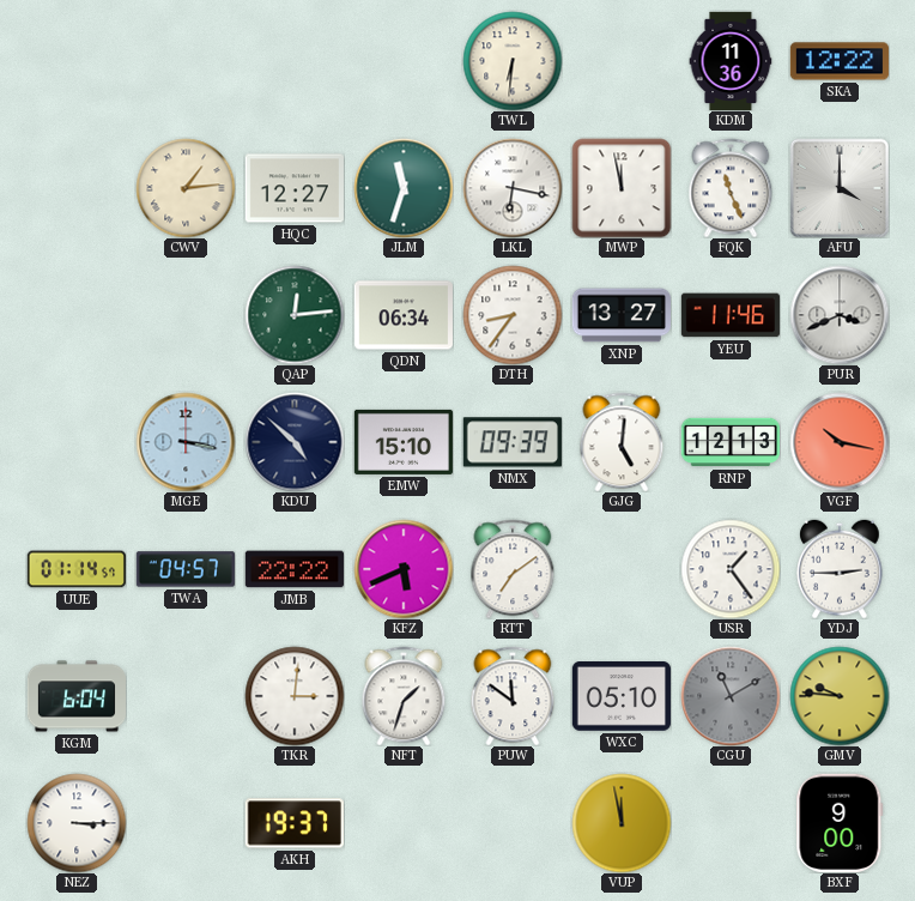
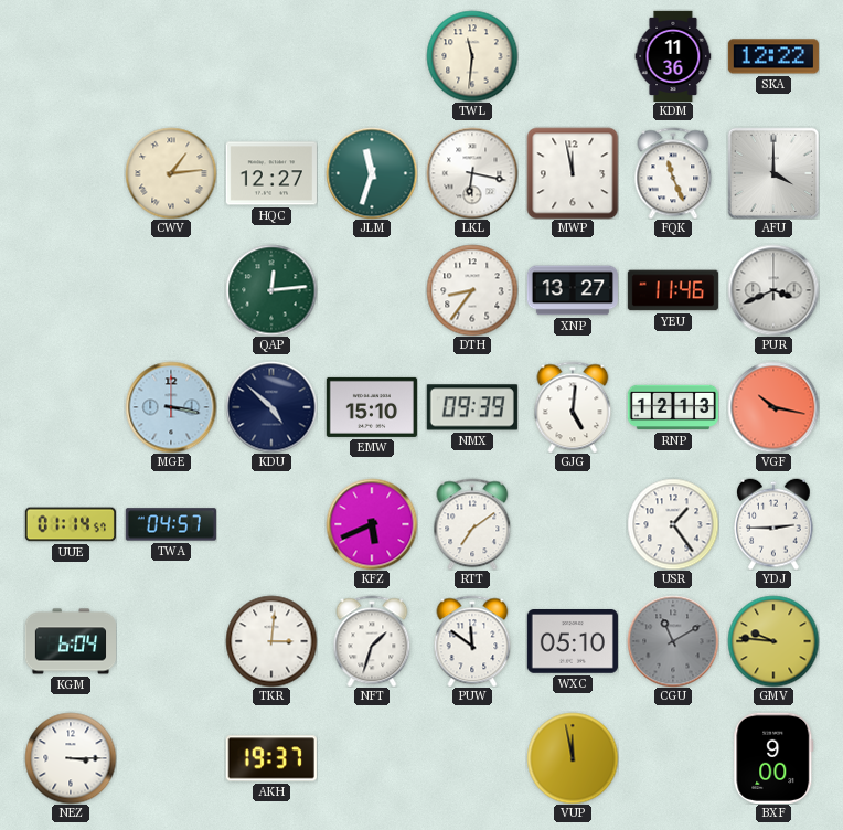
TWL: 6:31 -> 11:31 (472, 56)
QDN: 06:34 -> none (404, 315)
JMB: 22:22 -> none (295, 569)
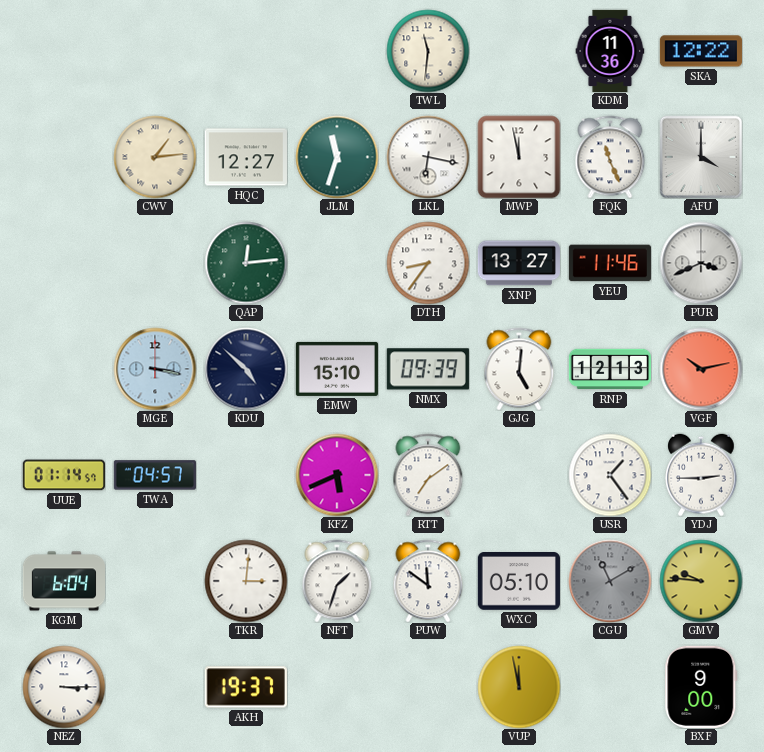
VGF: 10:17 -> 10:13 (701, 369)
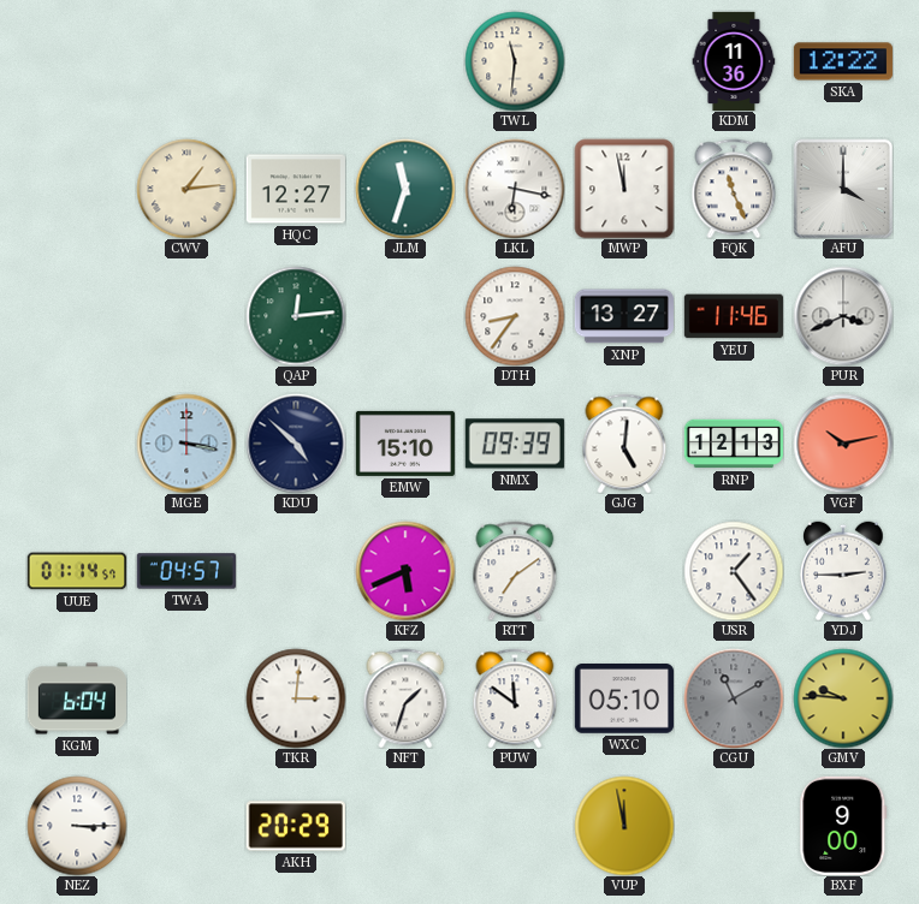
AKH: 19:37 -> 20:29 (296, 826)
